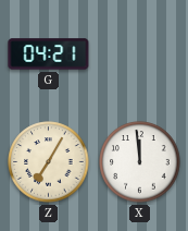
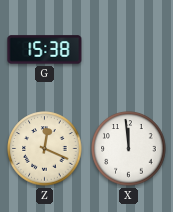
G: 04:21 -> 15:38 (45, 50)
Z: 7:05 -> 12:19 (45, 149)
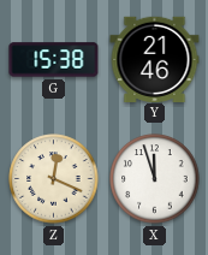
Y: none -> 21:46 (155, 59)
X: 11:59 -> 11:57 (155, 179)
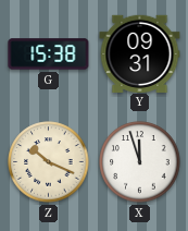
Y: 21:46 -> 09:31 (140, 53)
Z: 12:19 -> 10:19 (49, 162)
